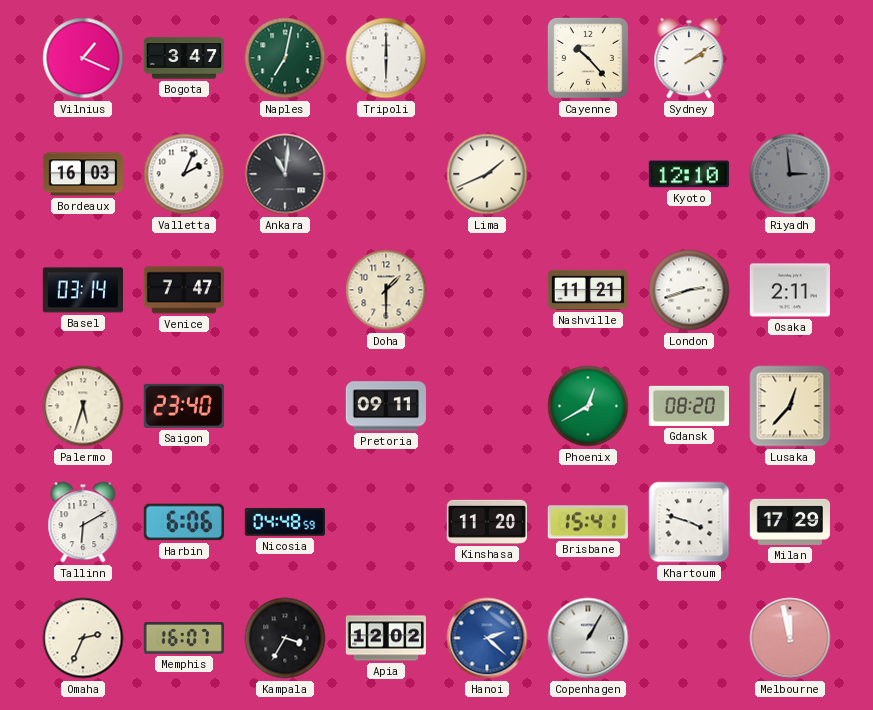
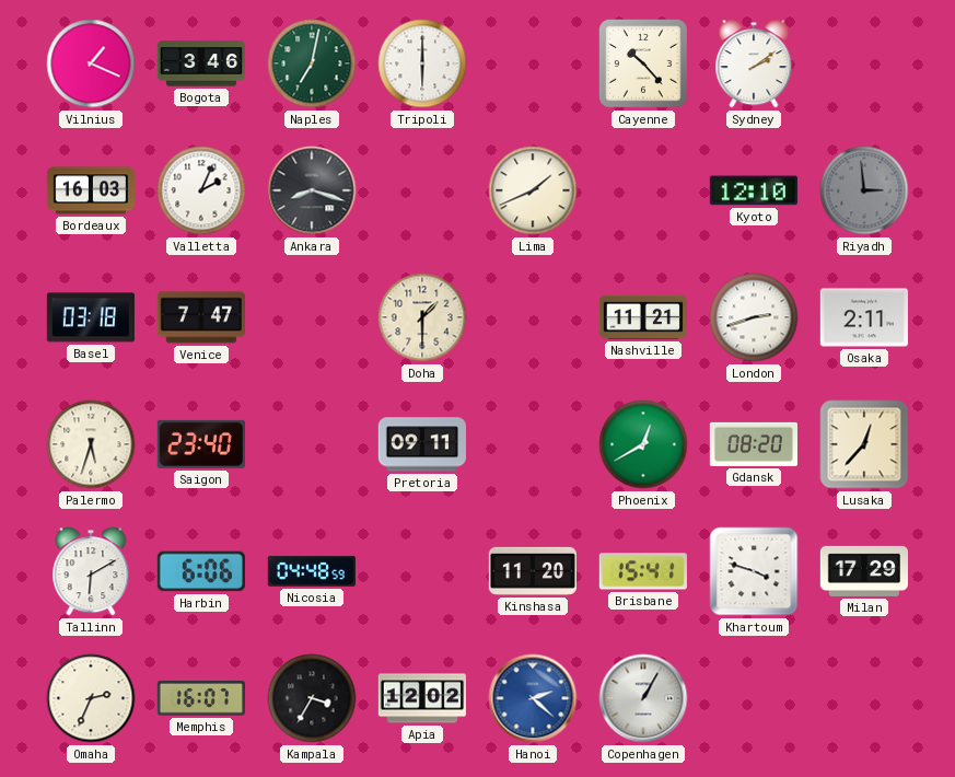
Bogota: 3:47 -> 3:46 (200, 63)
Ankara: 11:01 -> 8:18 (312, 190)
Basel: 03:14 -> 03:18 (91, 317)
Melbourne: 11:58 -> none (790, 638)
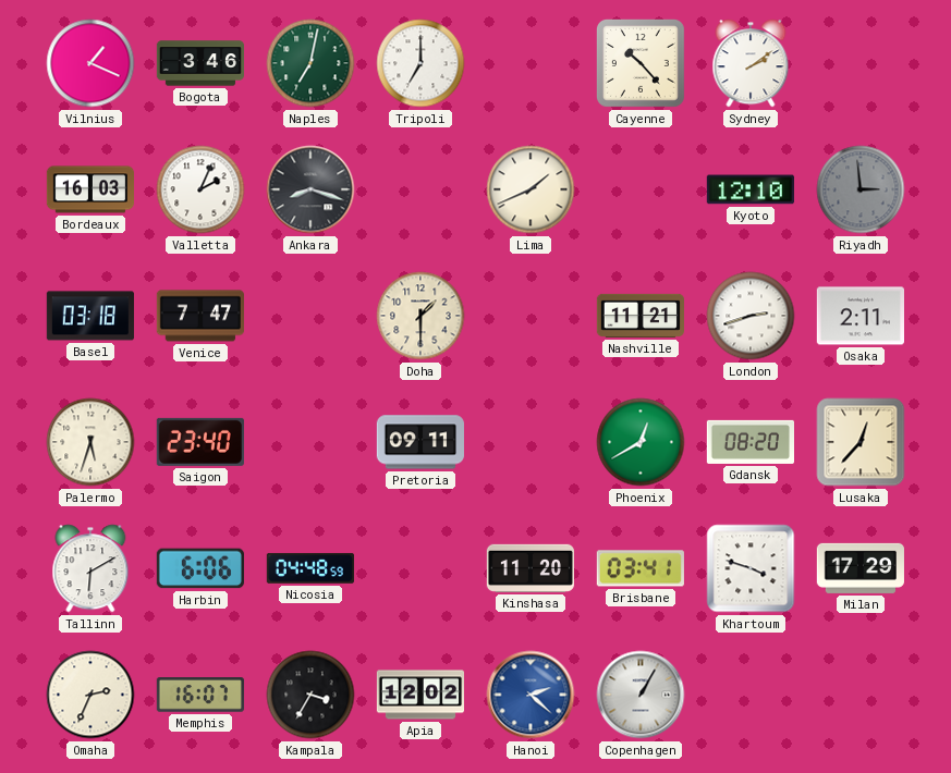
Tripoli: 6:00 -> 7:00 (420, 63)
Brisbane: 15:41 -> 03:41 (641, 568)
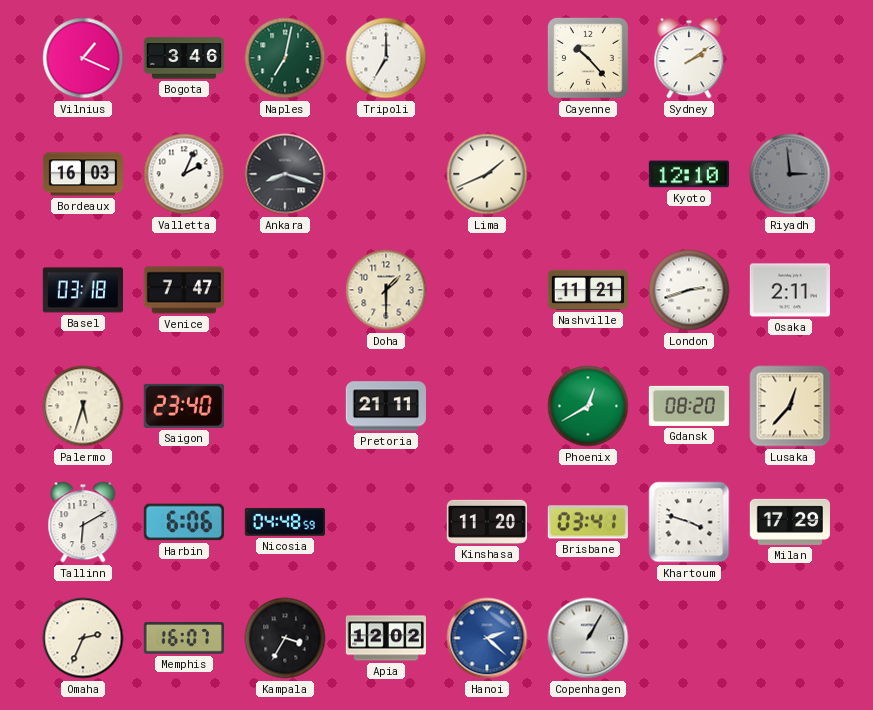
Pretoria: 09:11 -> 21:11 (386, 406)
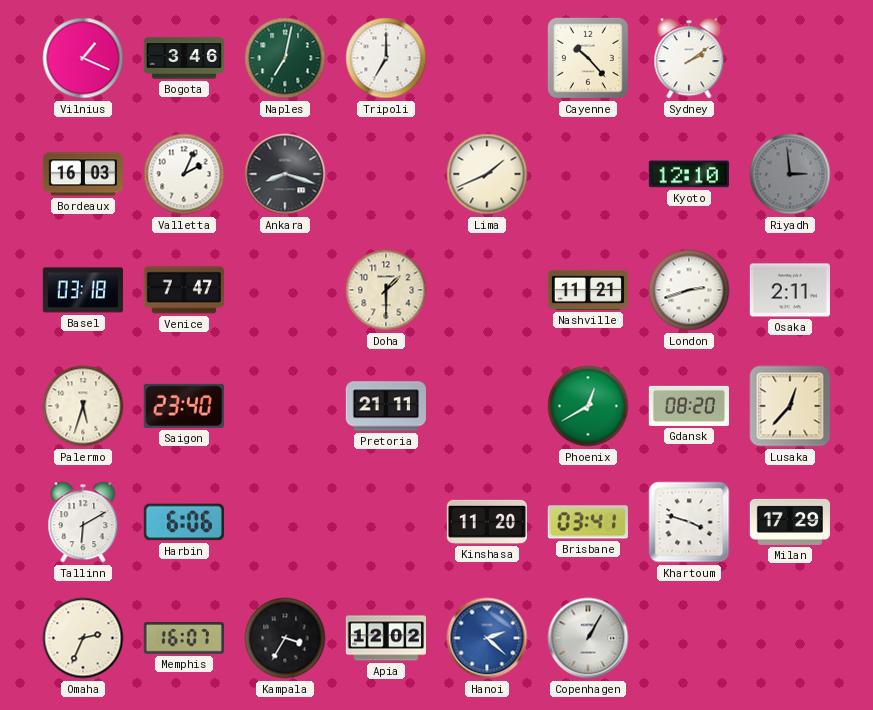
Nicosia: 04:48 -> none (285, 522)
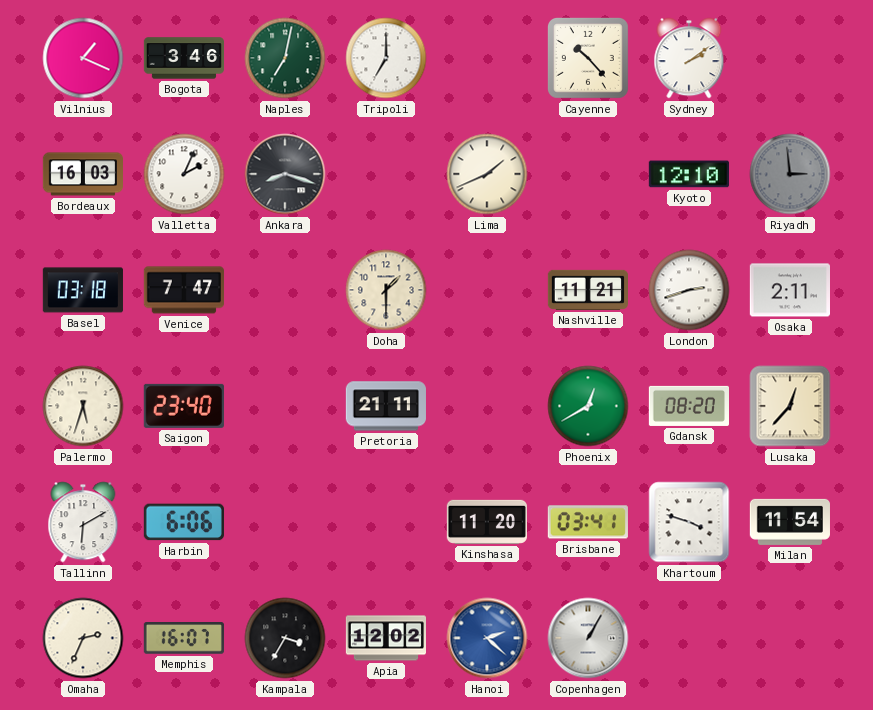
Milan: 17:29 -> 11:54 (790, 522)
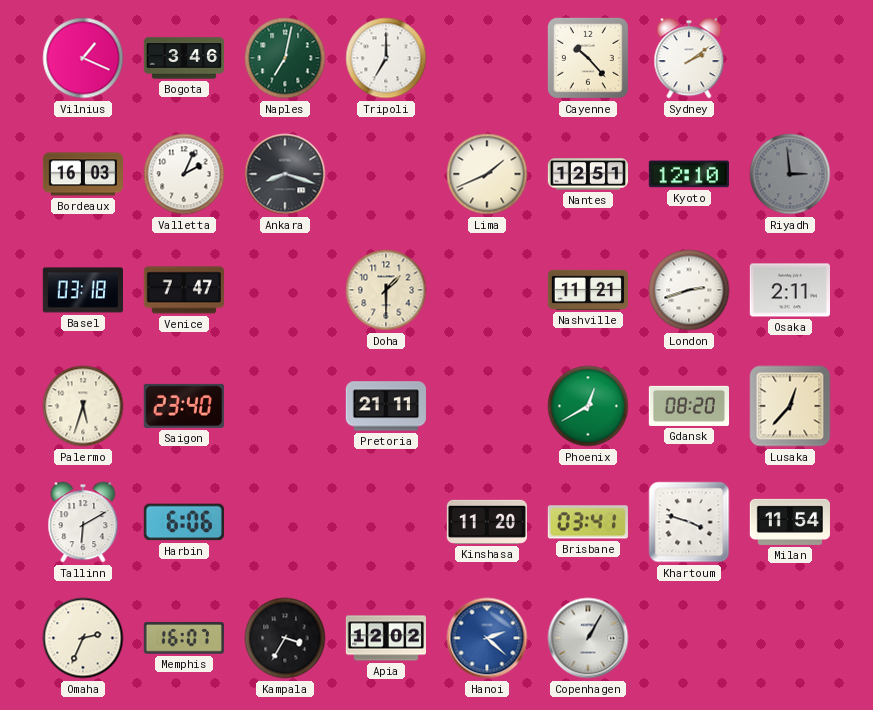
Nantes: none -> 12:51 (587, 174)
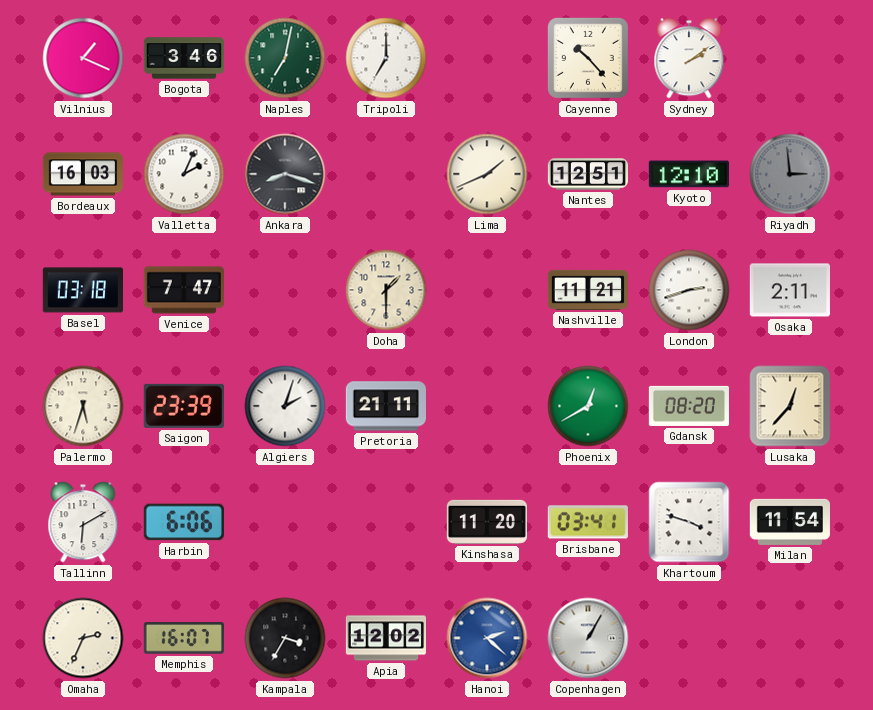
Saigon: 23:40 -> 23:39 (184, 406)
Algiers: none -> 2:03 (285, 406)
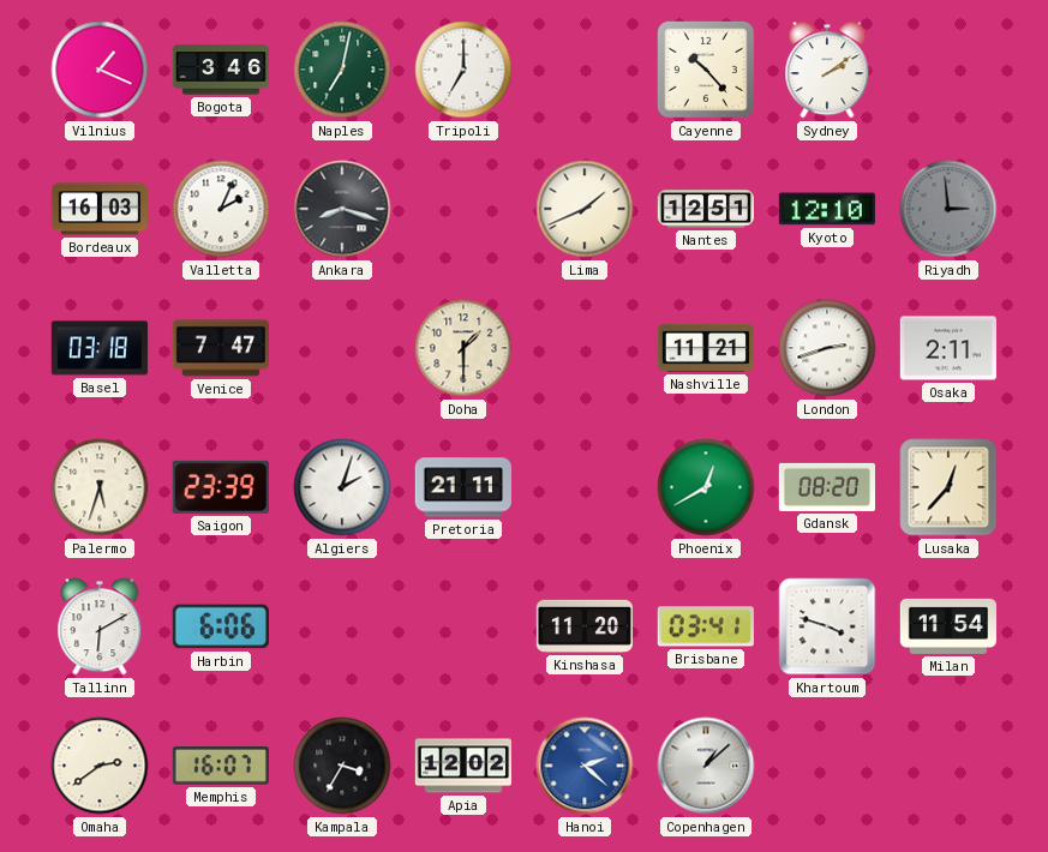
Omaha: 2:34 -> 2:39 (100, 766)
Copenhagen: 1:05 -> 1:08 (706, 766)
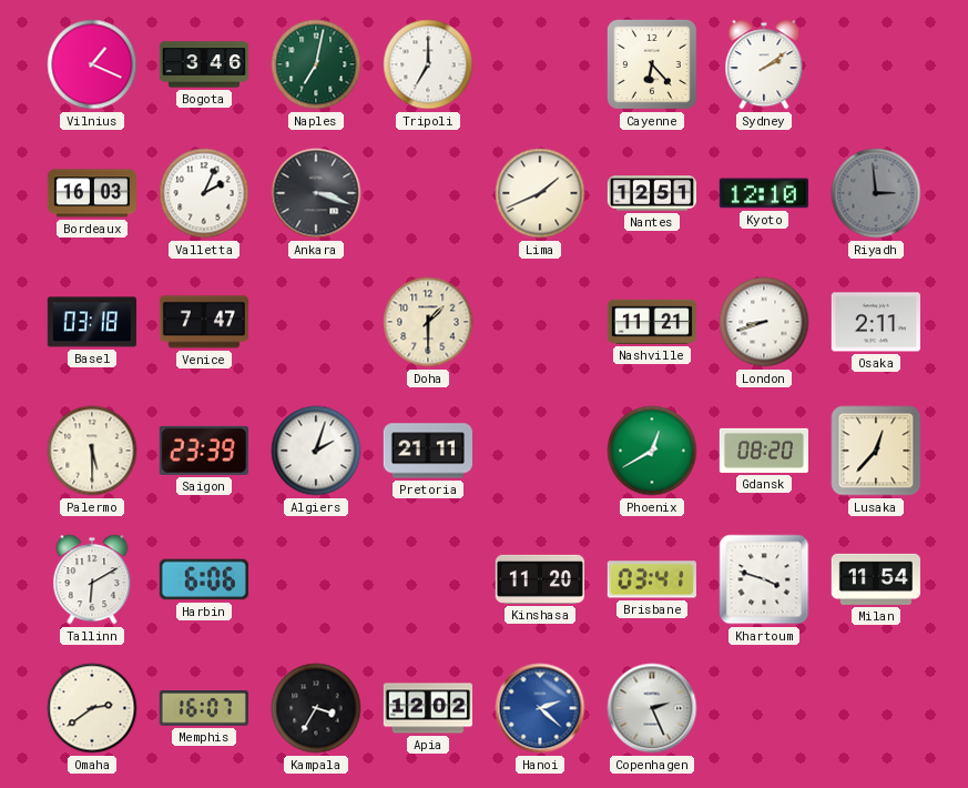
Cayenne: 10:23 -> 6:23 (652, 64)
Ankara: 8:18 -> 3:18 (316, 193)
London: 2:42 -> 8:42 (764, 322)
Palermo: 5:33 -> 5:30 (92, 451)
Copenhagen: 1:08 -> 2:26 (652, 708)
